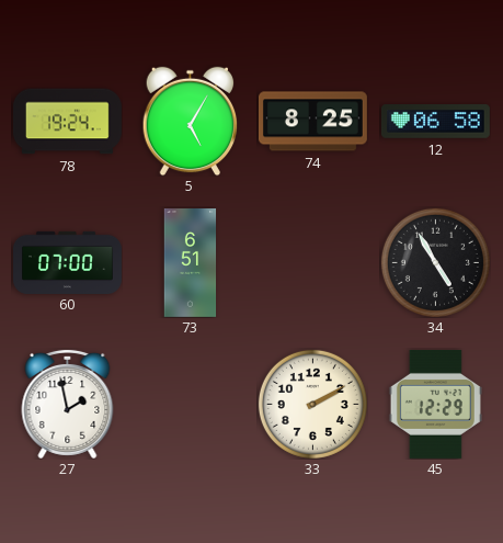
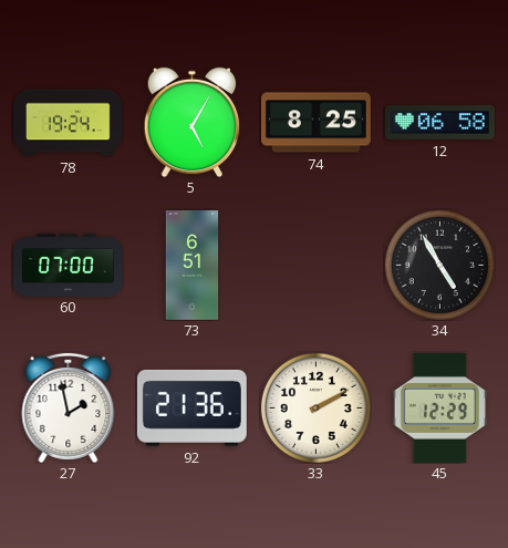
92: none -> 21:36 (191, 407)
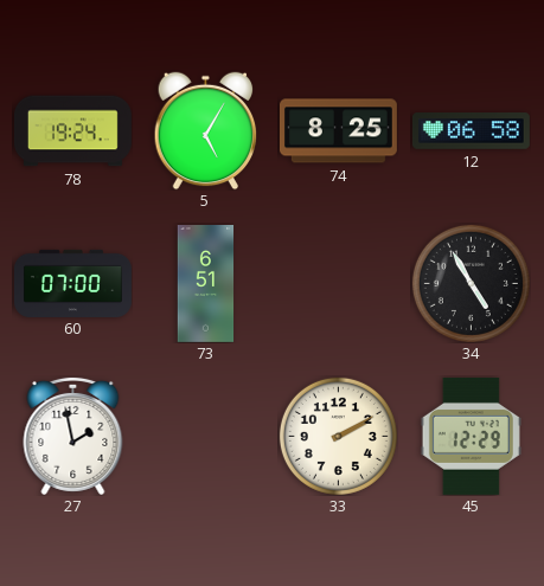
92: 21:36 -> none (191, 407)
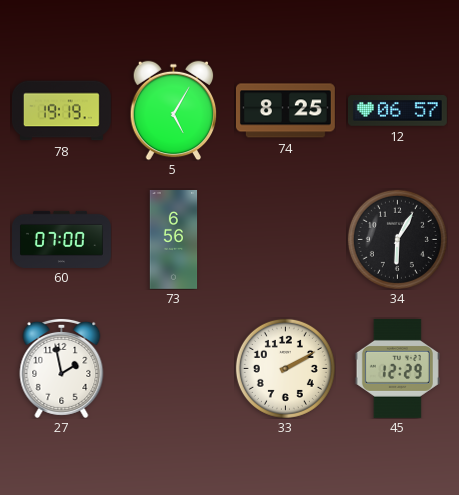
78: 19:24 -> 19:19 (61, 111)
12: 06:58 -> 06:57 (397, 111)
73: 6:51 -> 6:56 (174, 240)
34: 4:55 -> 6:05 (397, 239)
